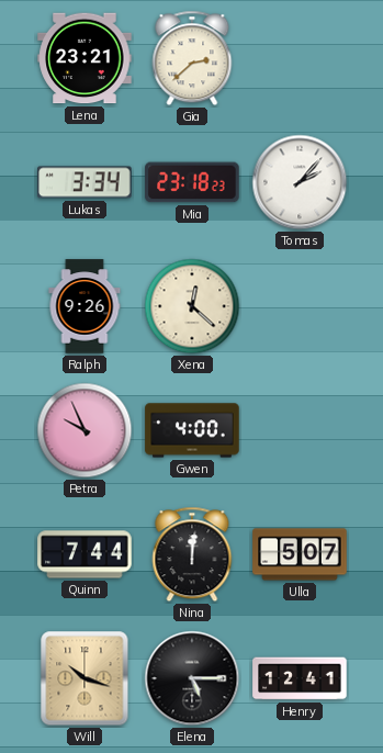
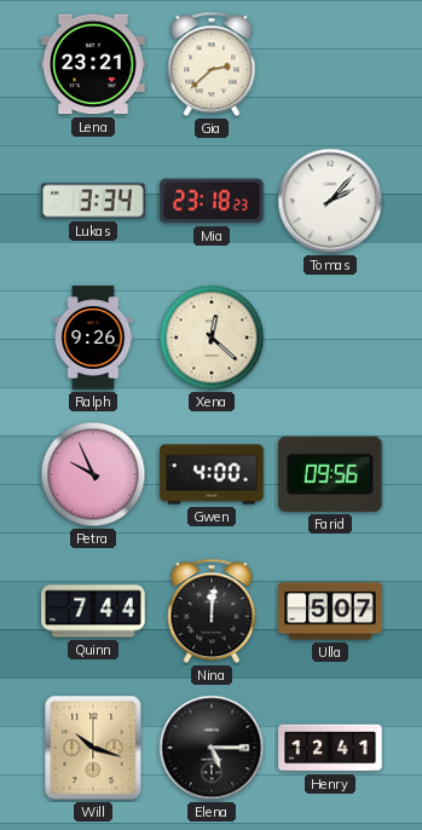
Farid: none -> 09:56 (331, 474)
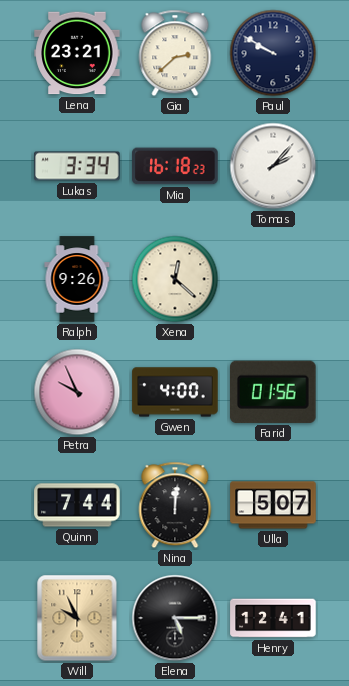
Paul: none -> 9:50 (273, 53)
Mia: 23:18 -> 16:18 (175, 166)
Farid: 09:56 -> 01:56 (274, 392)
Will: 10:18 -> 9:56 (77, 618)
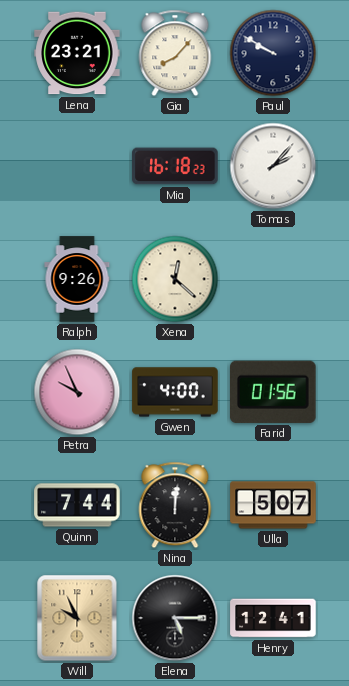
Gia: 2:38 -> 8:07 (175, 53)
Lukas: 3:34 -> none (77, 166)
